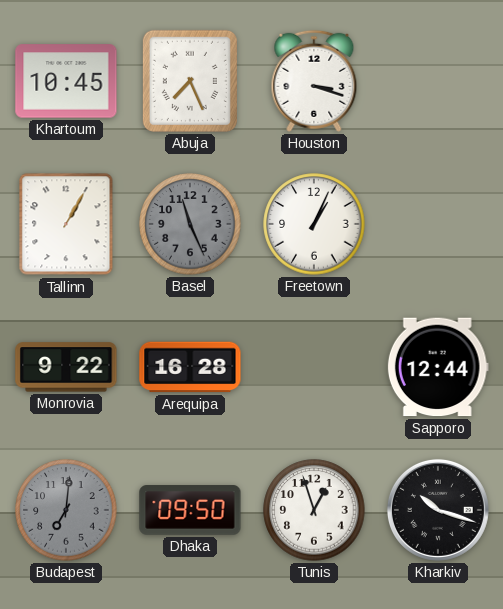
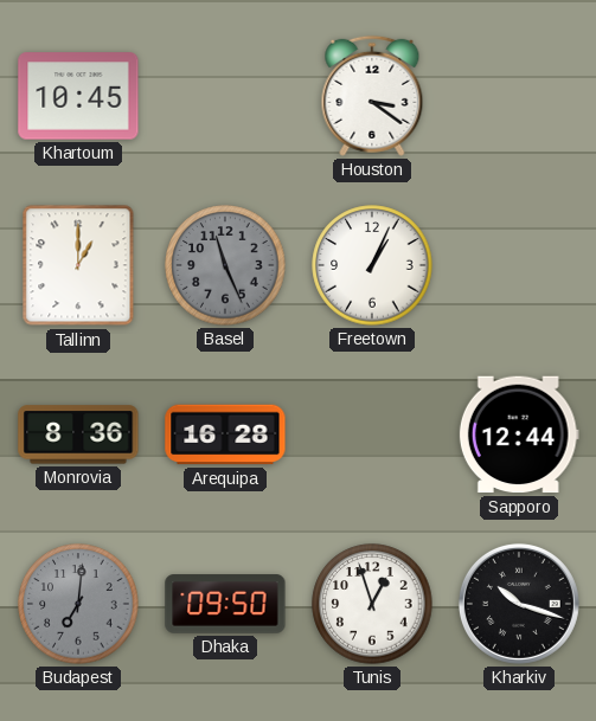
Abuja: 7:26 -> none (190, 81)
Houston: 3:18 -> 3:21 (372, 96)
Tallinn: 1:05 -> 1:00 (78, 265)
Monrovia: 9:22 -> 8:36 (78, 434)
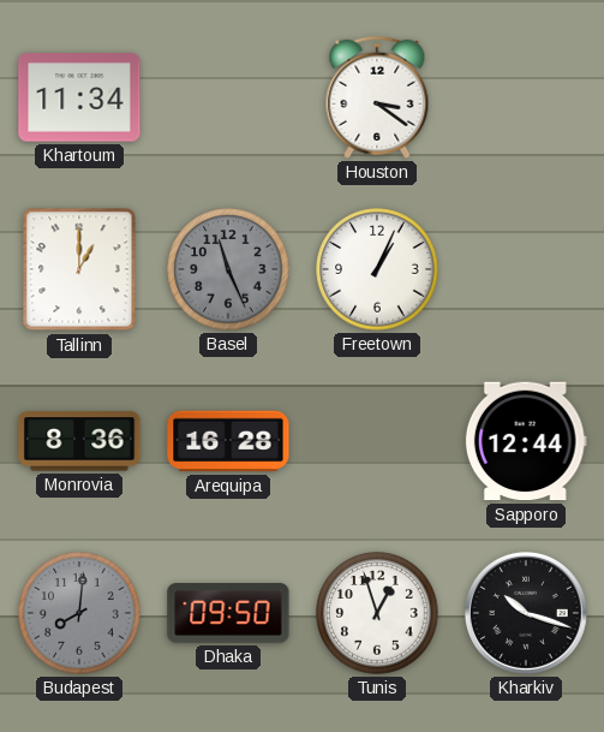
Khartoum: 10:45 -> 11:34 (79, 97)
Budapest: 7:01 -> 8:01 (79, 613)
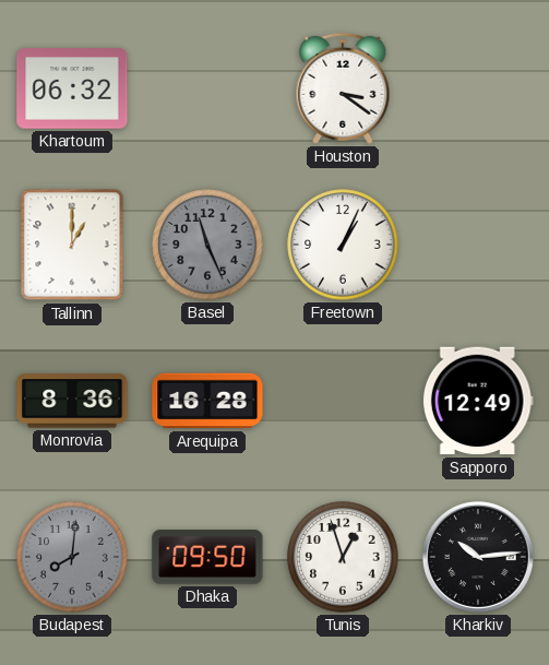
Khartoum: 11:34 -> 06:32 (72, 88)
Sapporo: 12:44 -> 12:49 (478, 401)
Kharkiv: 10:18 -> 10:14 (478, 557)
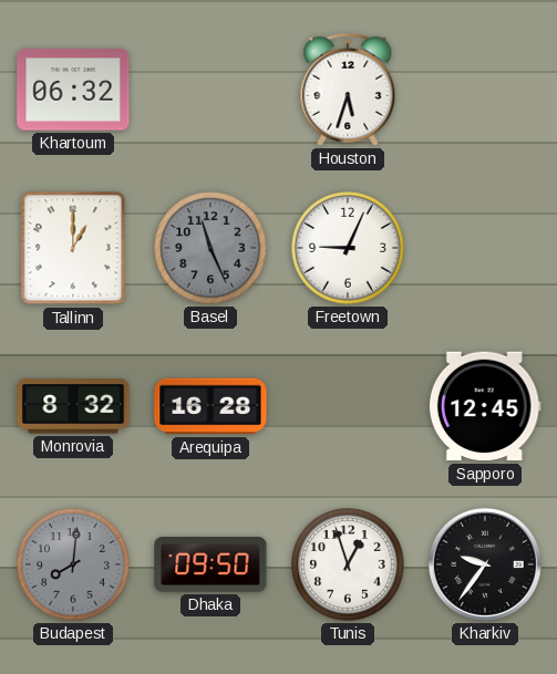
Houston: 3:21 -> 5:33 (348, 90)
Freetown: 1:04 -> 9:04 (348, 248)
Monrovia: 8:36 -> 8:32 (73, 406)
Sapporo: 12:49 -> 12:45 (485, 406)
Kharkiv: 10:14 -> 9:36 (485, 564)
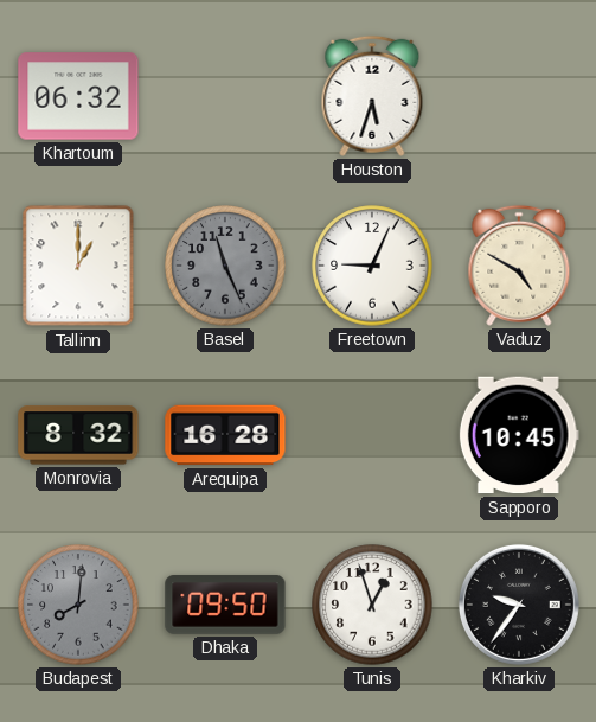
Vaduz: none -> 4:50 (519, 266)
Sapporo: 12:45 -> 10:45 (519, 435)
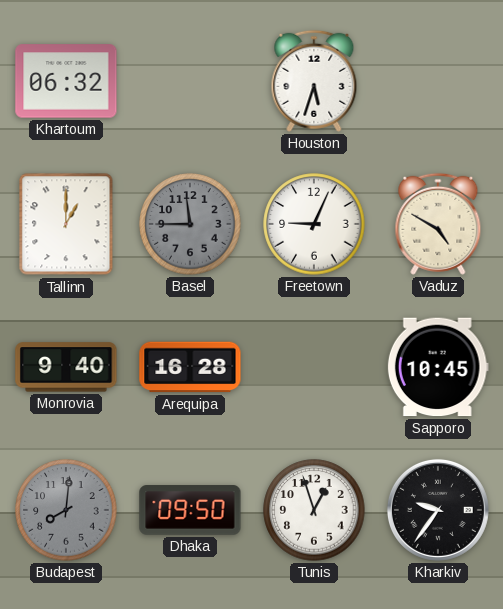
Basel: 11:26 -> 11:45 (190, 224)
Monrovia: 8:32 -> 9:40 (66, 367)
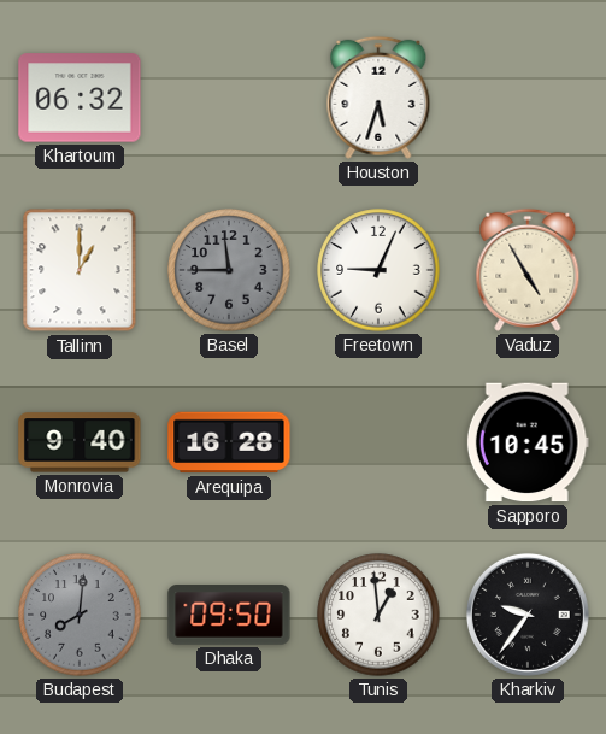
Vaduz: 4:50 -> 4:55 (528, 270)
Tunis: 12:57 -> 12:59 (378, 615)
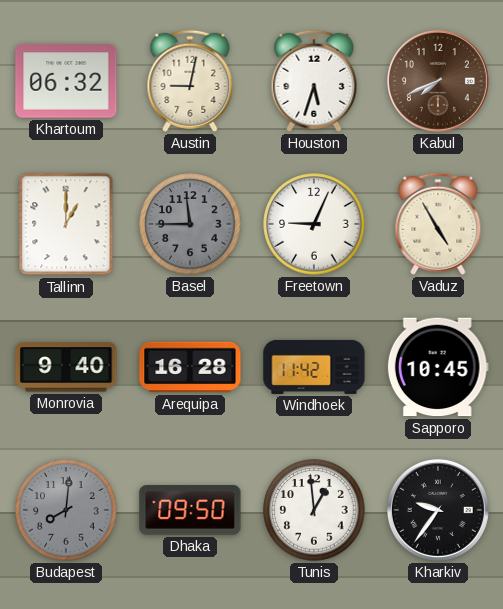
Austin: none -> 9:02 (190, 81)
Kabul: none -> 7:41 (438, 81)
Windhoek: none -> 11:42 (314, 367)
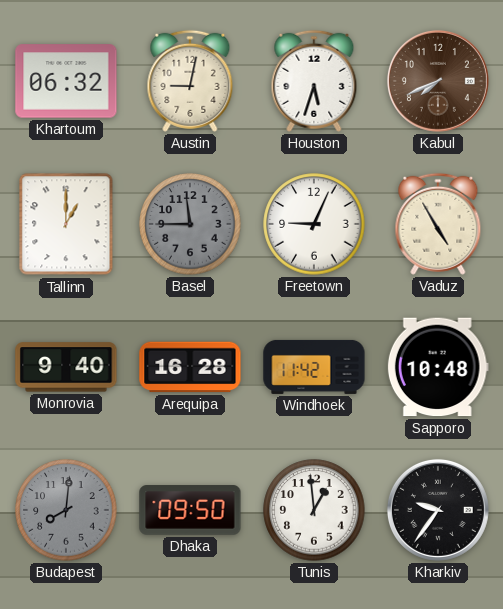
Sapporo: 10:45 -> 10:48 (438, 367)
